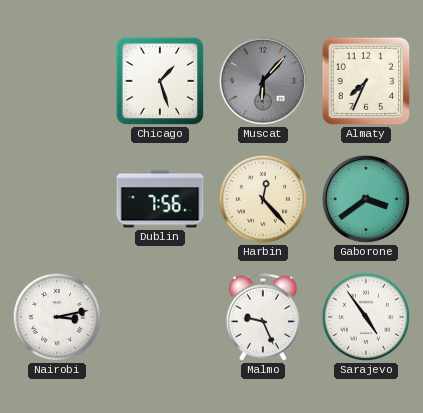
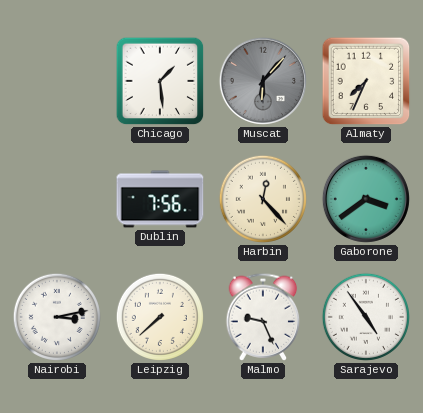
Chicago: 1:27 -> 1:29 (160, 81)
Leipzig: none -> 7:38 (160, 317)
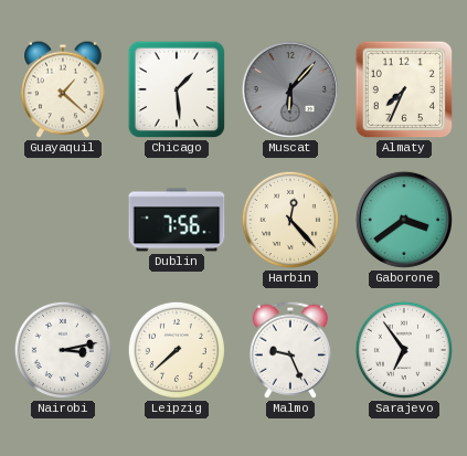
Guayaquil: none -> 1:22 (63, 89)
Sarajevo: 4:54 -> 6:54 (404, 350)
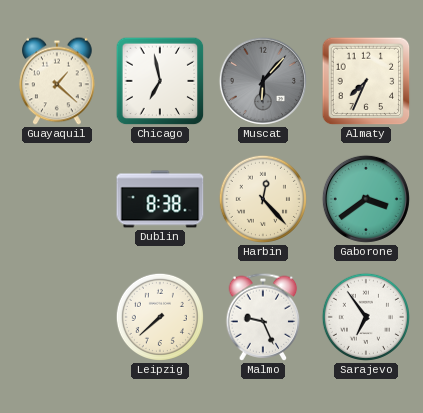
Chicago: 1:29 -> 6:58 (160, 81)
Dublin: 7:56 -> 8:38 (160, 199)
Nairobi: 3:13 -> none (63, 350)
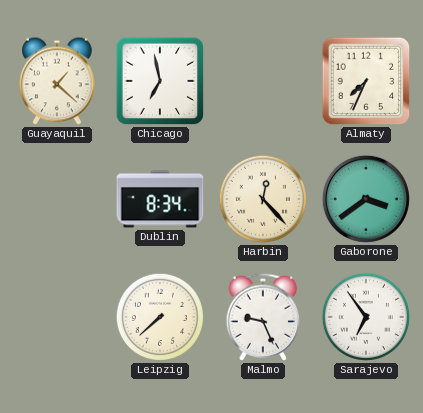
Muscat: 6:07 -> none (263, 81)
Dublin: 8:38 -> 8:34 (160, 199)
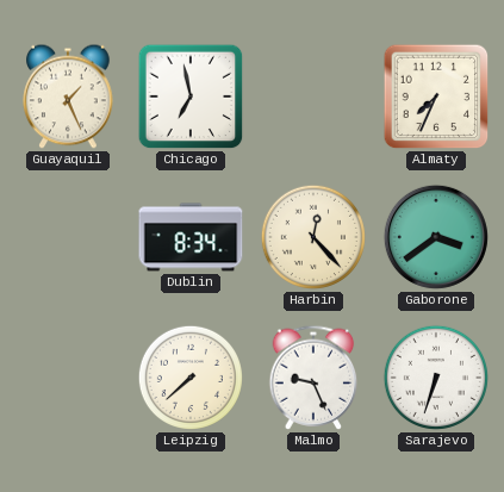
Guayaquil: 1:22 -> 1:26 (68, 96)
Sarajevo: 6:54 -> 6:33 (436, 378)
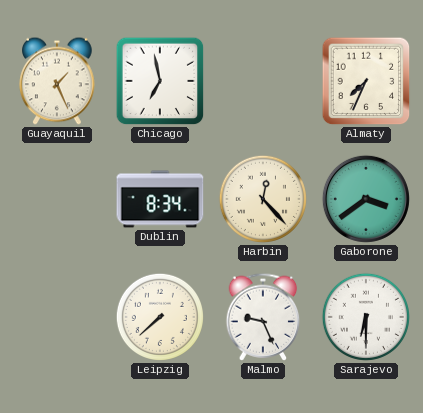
Sarajevo: 6:33 -> 6:30 (366, 317)
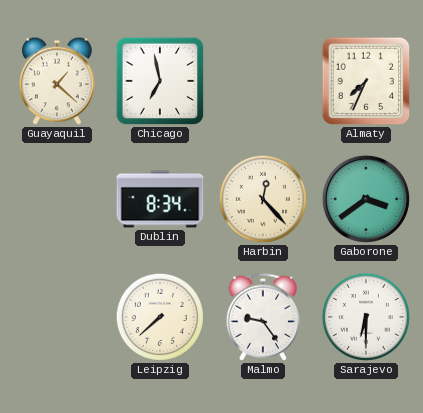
Guayaquil: 1:26 -> 1:22 (57, 81)
Malmo: 9:26 -> 9:24 (263, 317)
